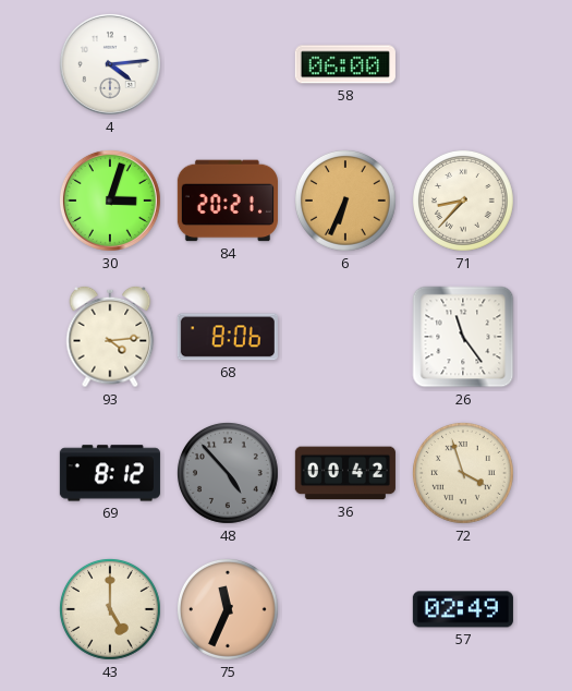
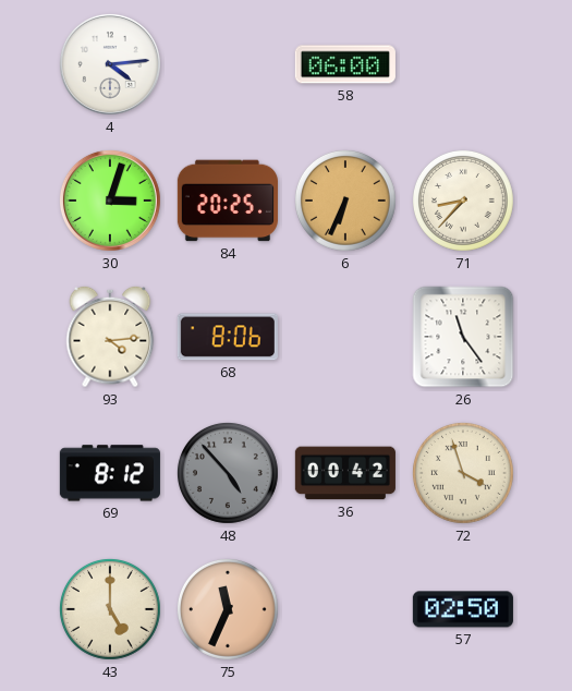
84: 20:21 -> 20:25 (228, 201)
57: 02:49 -> 02:50 (463, 609)
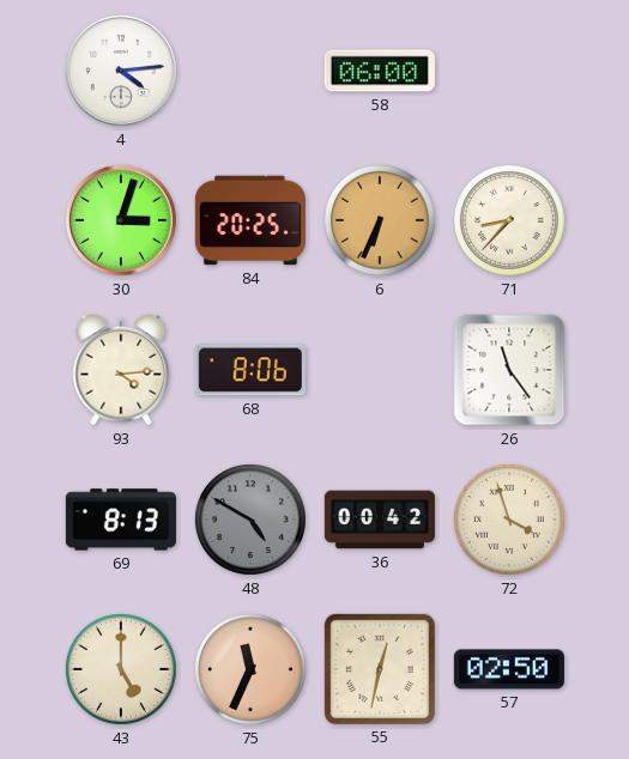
69: 8:12 -> 8:13 (121, 520)
48: 4:53 -> 4:50 (250, 520)
55: none -> 12:32 (380, 669)
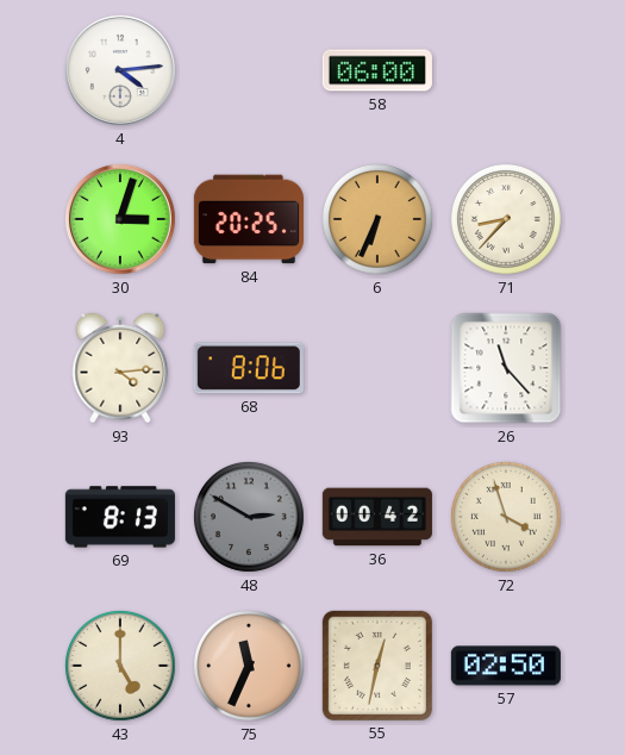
26: 11:24 -> 11:23 (506, 368)
48: 4:50 -> 2:50 (249, 517)
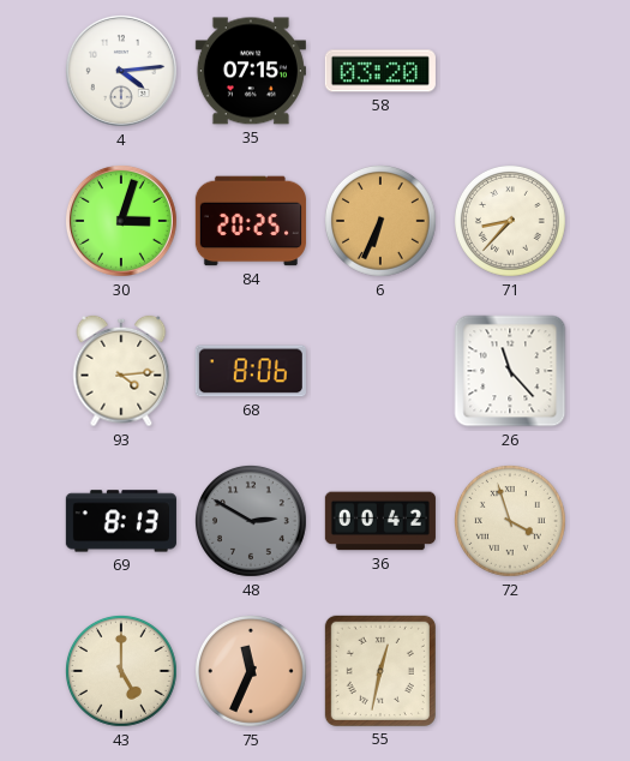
35: none -> 07:15 (251, 71)
58: 06:00 -> 03:20 (380, 71)
57: 02:50 -> none (506, 666)
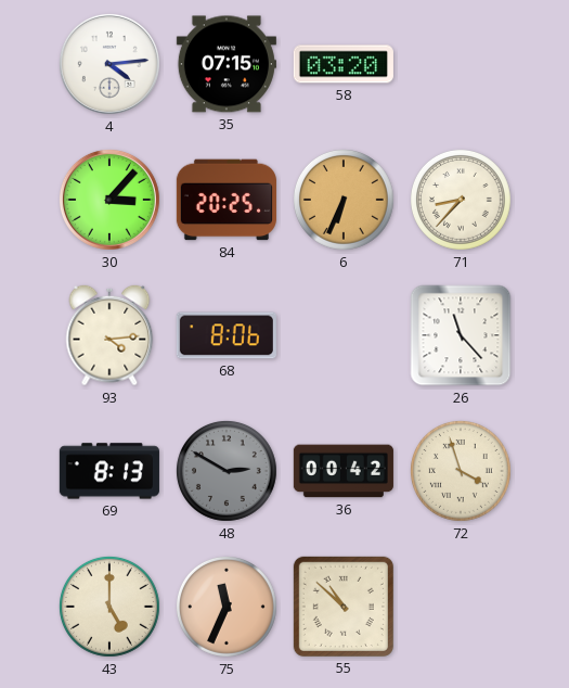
30: 3:03 -> 3:07 (109, 200)
55: 12:32 -> 10:52 (344, 607)
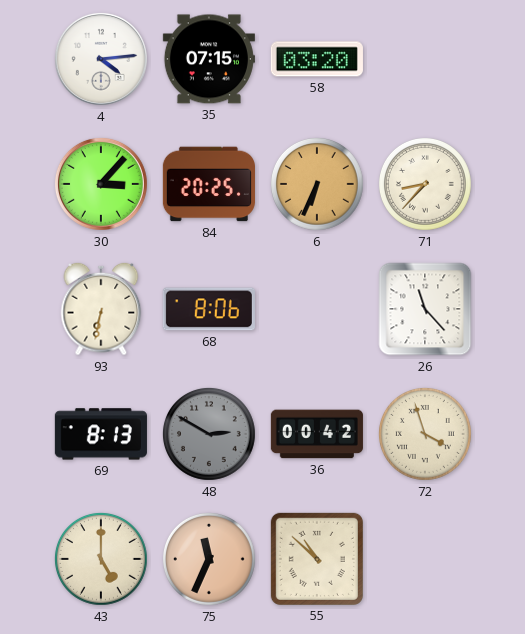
93: 4:14 -> 6:32 (101, 309)
